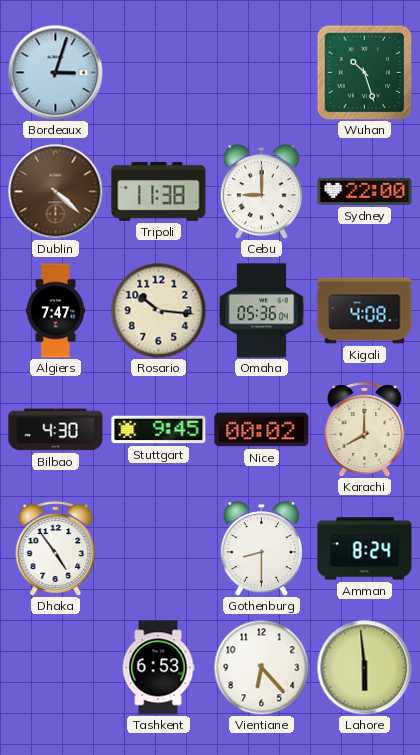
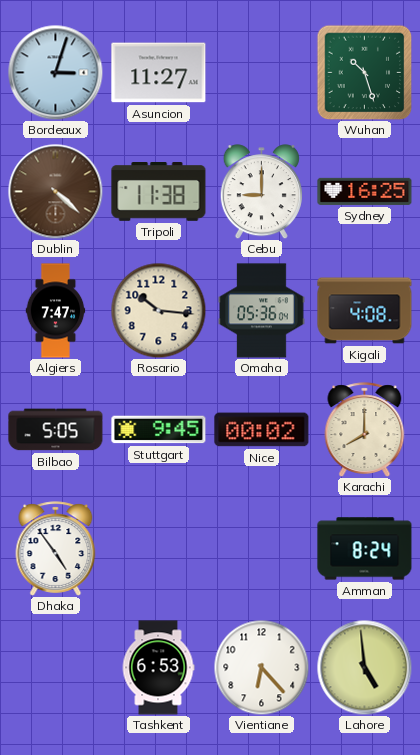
Asuncion: none -> 11:27 (159, 73)
Sydney: 22:00 -> 16:25 (365, 191)
Bilbao: 4:30 -> 5:05 (56, 430)
Gothenburg: 8:30 -> none (261, 549)
Lahore: 5:59 -> 4:59 (364, 667)
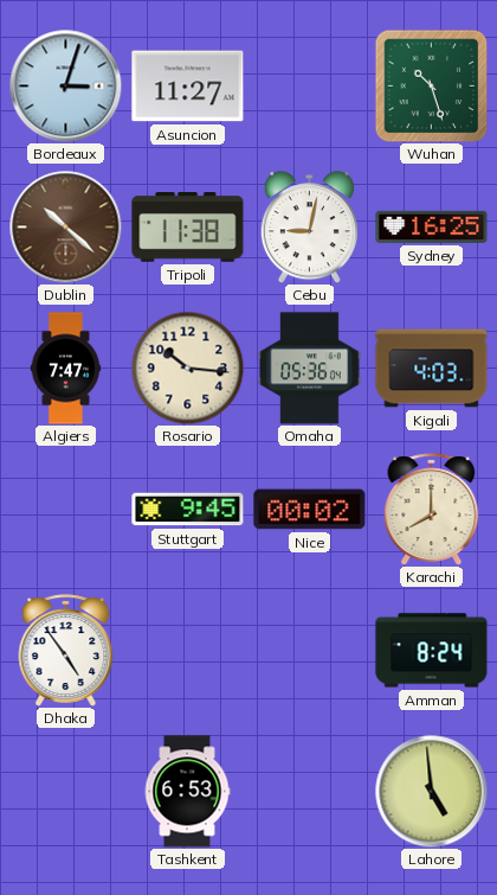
Dublin: 4:22 -> 10:22 (65, 226)
Cebu: 9:00 -> 9:02 (309, 228)
Kigali: 4:08 -> 4:03 (432, 369)
Bilbao: 5:05 -> none (56, 430)
Vientiane: 6:23 -> none (261, 667)
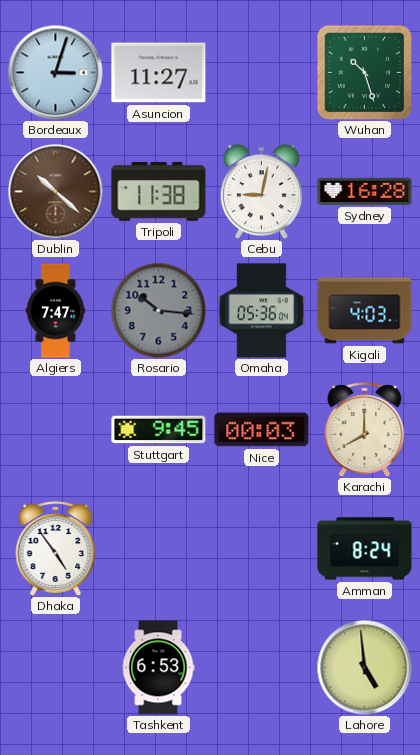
Sydney: 16:25 -> 16:28 (365, 191)
Rosario dial: cream -> grey (158, 310)
Nice: 00:02 -> 00:03 (262, 430)
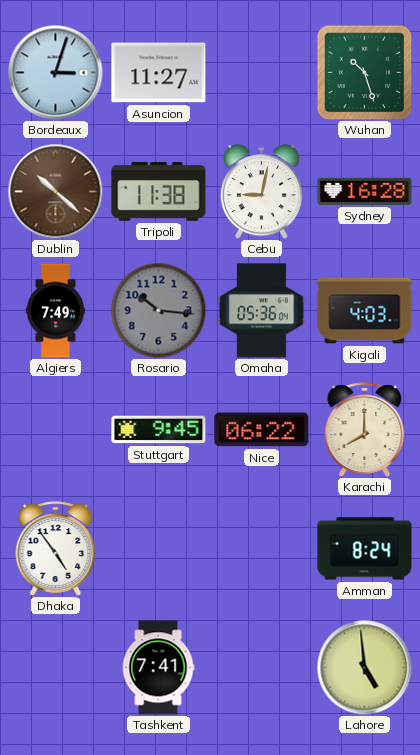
Algiers: 7:47 -> 7:49 (56, 311)
Nice: 00:03 -> 06:22 (262, 430)
Tashkent: 6:53 -> 7:41 (158, 668)
